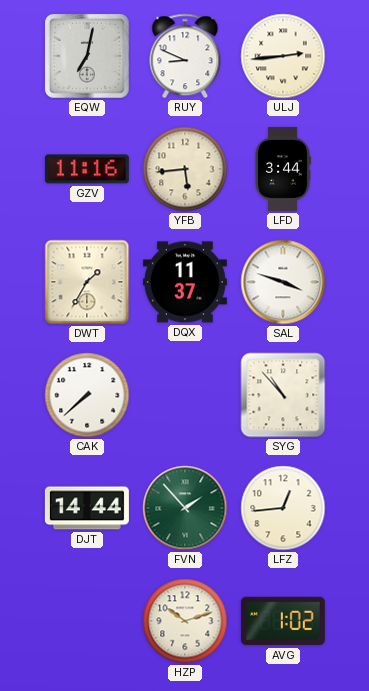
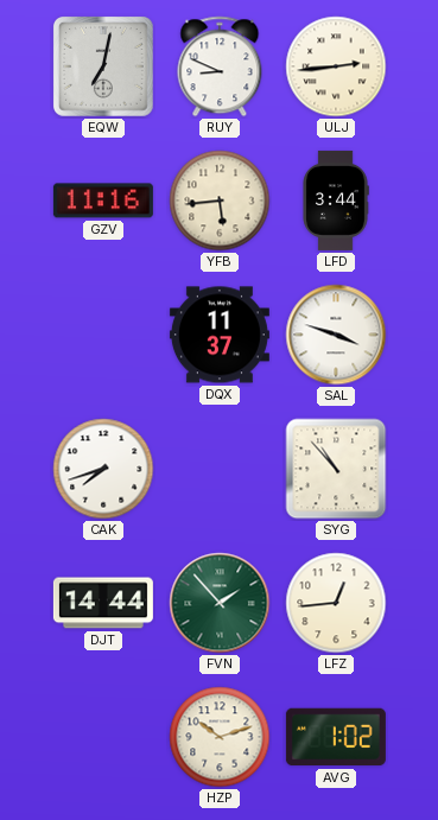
DWT: 1:35 -> none (87, 282)
CAK: 7:38 -> 7:42 (103, 469)
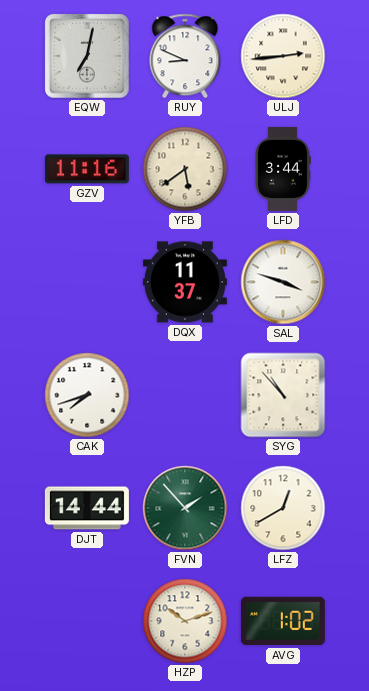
YFB: 5:44 -> 5:39 (185, 169)
LFZ: 12:44 -> 12:40 (283, 508)
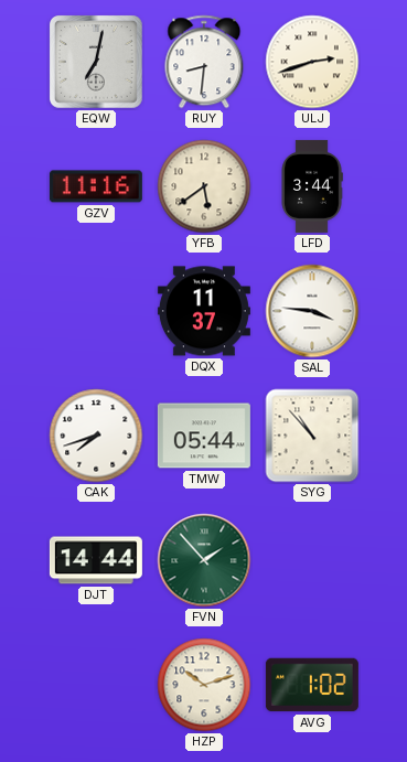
RUY: 8:49 -> 8:31 (204, 62)
ULJ: 2:44 -> 2:42 (312, 62)
SAL: 3:48 -> 3:46 (312, 311)
TMW: none -> 05:44 (204, 436)
LFZ: 12:40 -> none (283, 508)
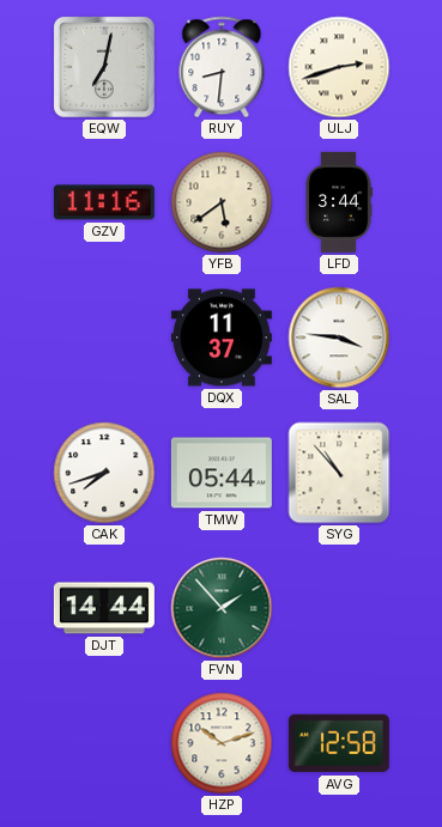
AVG: 1:02 -> 12:58 (339, 743)
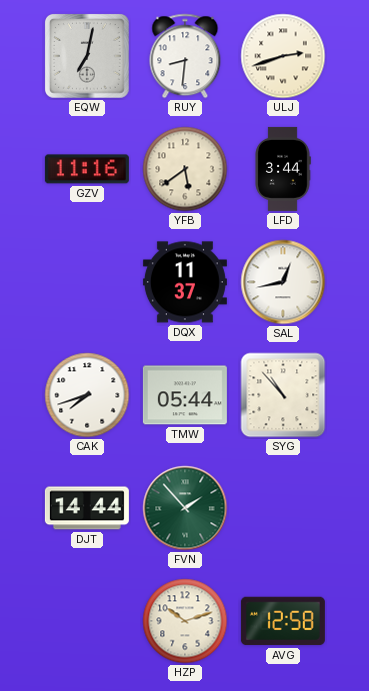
SAL: 3:46 -> 12:43 (283, 282)
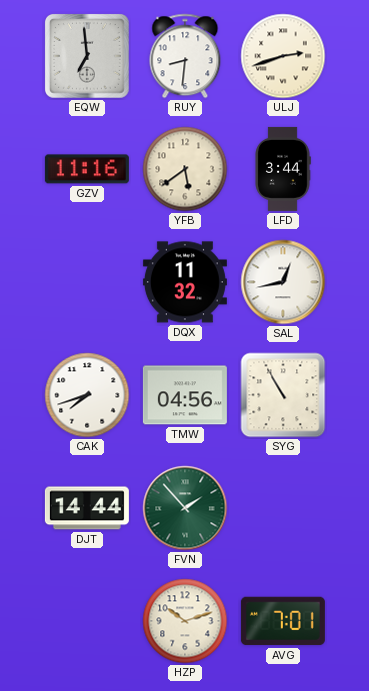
EQW: 7:02 -> 6:59 (88, 57)
DQX: 11:37 -> 11:32 (185, 282)
TMW: 05:44 -> 04:56 (185, 395)
SYG: 10:53 -> 10:55 (283, 395)
AVG: 12:58 -> 7:01 (283, 621)
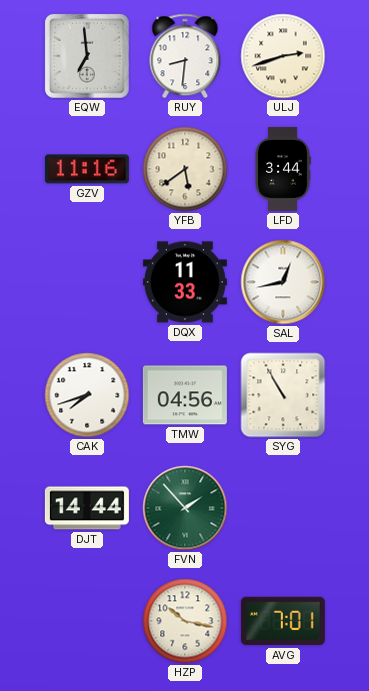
DQX: 11:32 -> 11:33 (185, 282)
HZP: 10:12 -> 10:17 (185, 621)
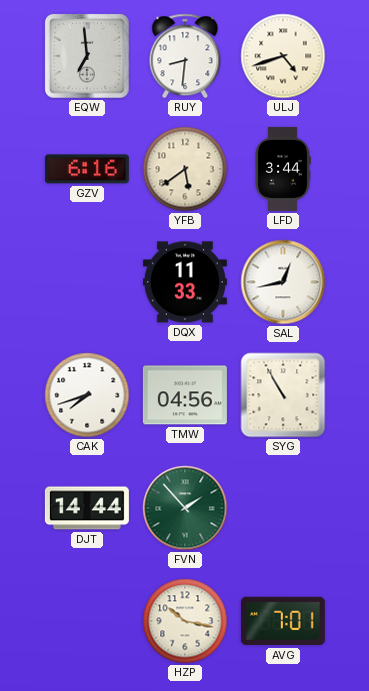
ULJ: 2:42 -> 4:42 (283, 56)
GZV: 11:16 -> 6:16 (87, 169)
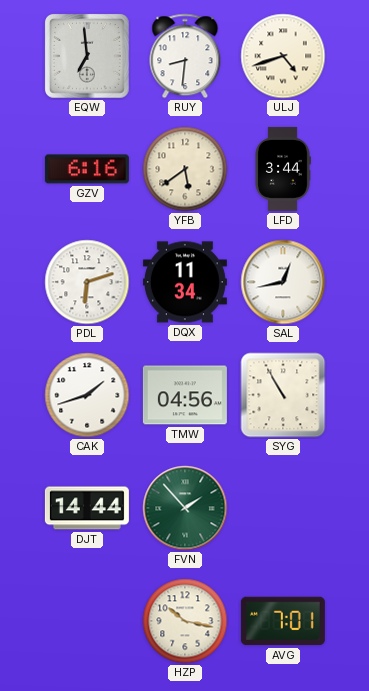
PDL: none -> 6:12 (87, 282)
DQX: 11:33 -> 11:34 (185, 282)
CAK: 7:42 -> 1:42 (87, 395)
